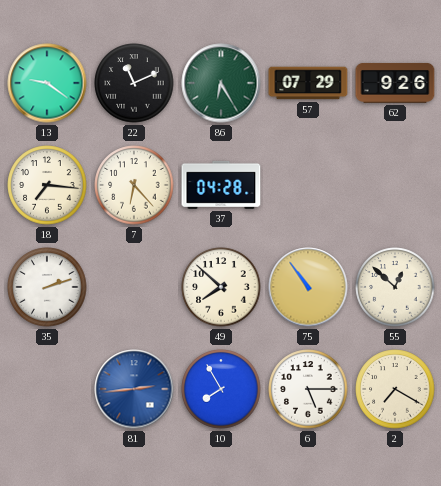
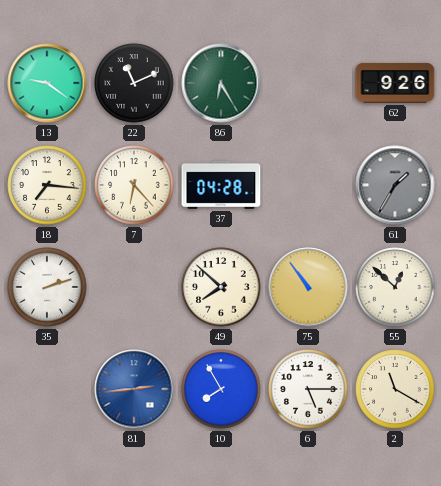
57: 07:29 -> none (308, 83)
61: none -> 1:35 (395, 185)
2: 7:20 -> 11:20 (395, 389)
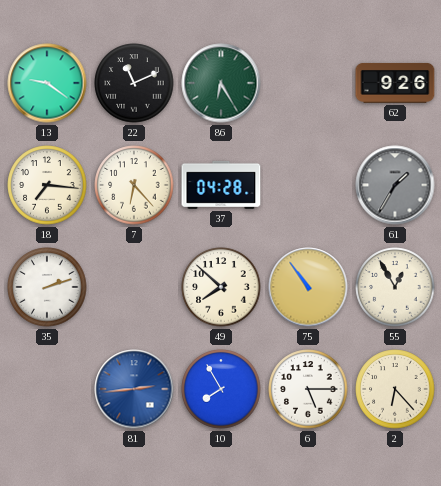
55: 12:52 -> 12:55 (395, 287)
2: 11:20 -> 6:23 (395, 389)
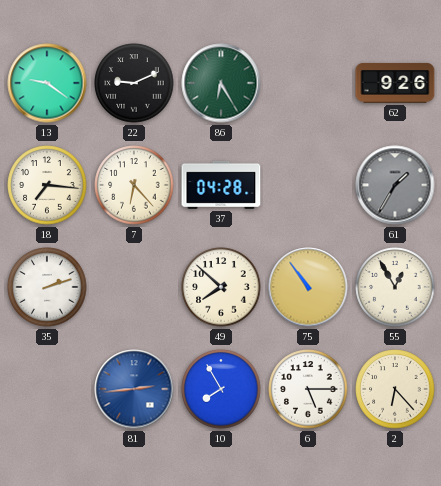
22: 11:11 -> 9:11 (134, 83)
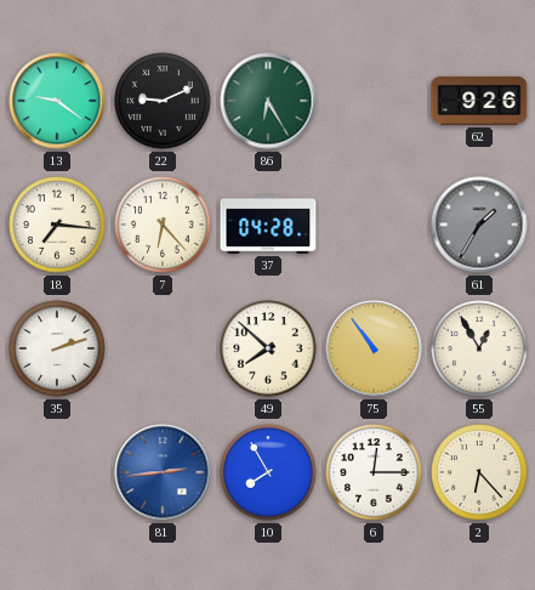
6: 5:15 -> 12:15 (374, 472)
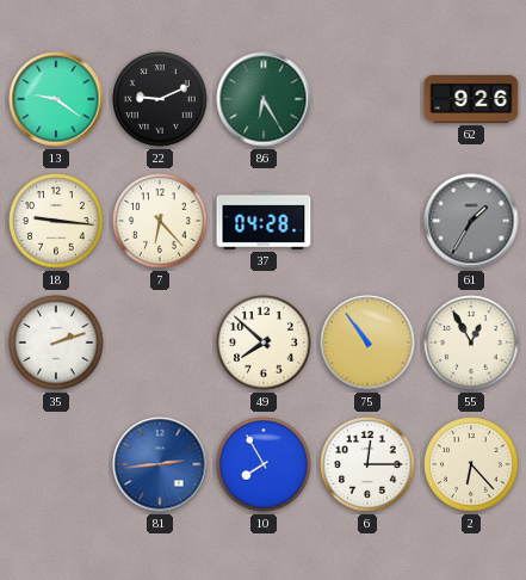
18: 7:16 -> 9:16 (56, 221)
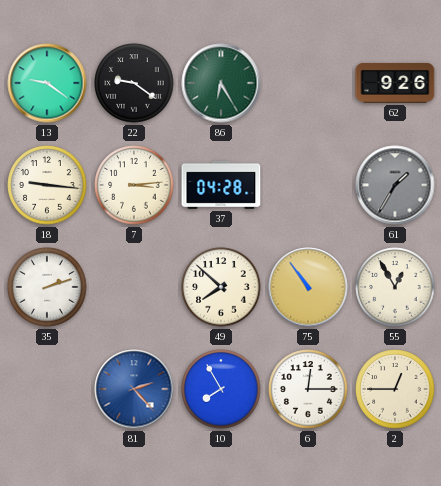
22: 9:11 -> 9:21 (134, 83)
7: 6:23 -> 3:14 (134, 185)
81: 2:44 -> 2:23 (134, 389)
2: 6:23 -> 12:45 (395, 389)
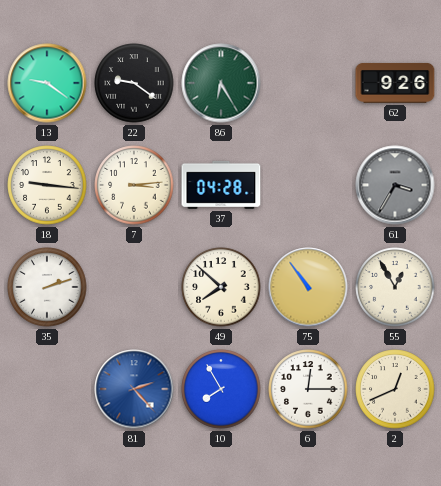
61: 1:35 -> 3:35 (395, 185)
2: 12:45 -> 12:41 (395, 389)
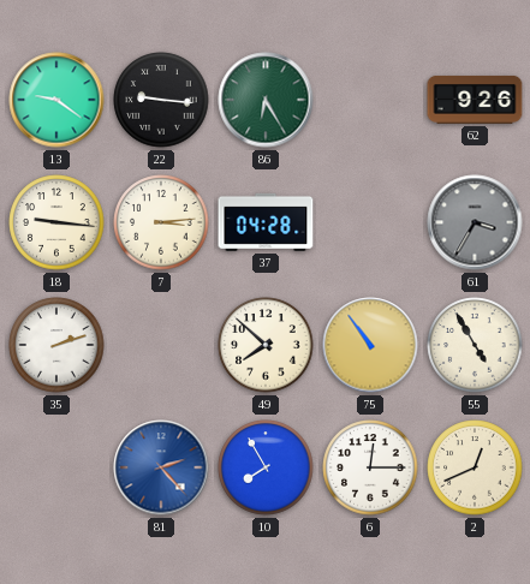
22: 9:21 -> 9:16 (161, 100)
55: 12:55 -> 4:55 (475, 345)
